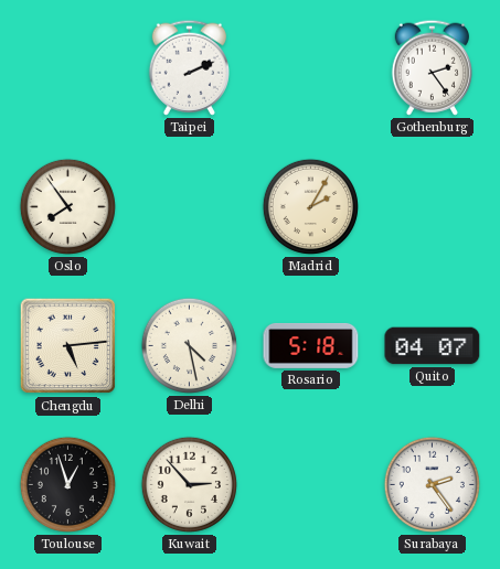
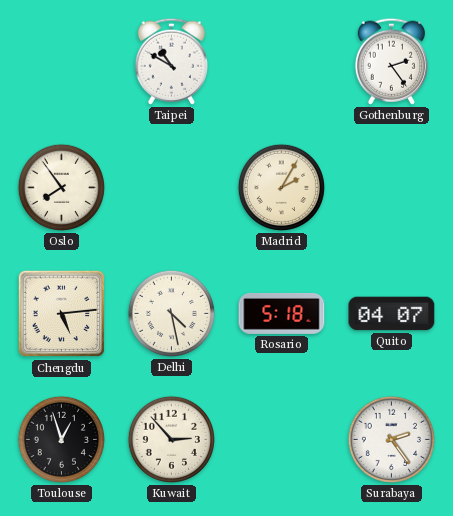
Taipei: 2:11 -> 10:50 (171, 61)
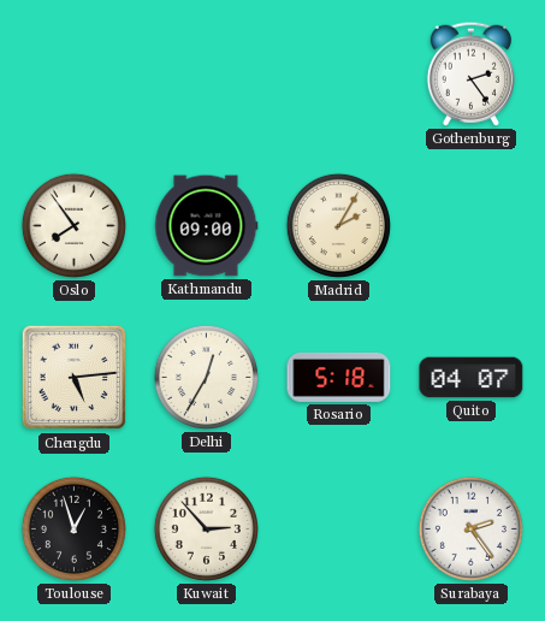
Taipei: 10:50 -> none (171, 61)
Kathmandu: none -> 09:00 (206, 226)
Delhi: 4:28 -> 12:35 (206, 377)
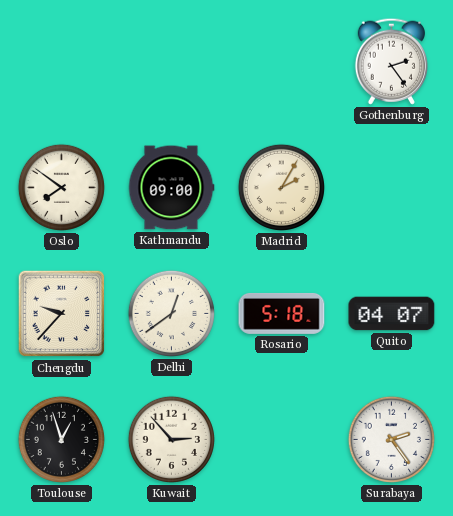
Oslo: 7:54 -> 7:51 (61, 187)
Chengdu: 5:14 -> 9:37 (62, 314)
Delhi: 12:35 -> 12:39 (171, 313)
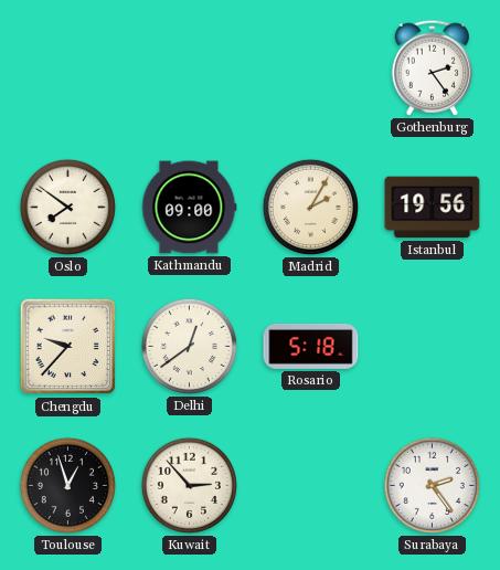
Istanbul: none -> 19:56 (433, 208)
Quito: 04:07 -> none (392, 314)
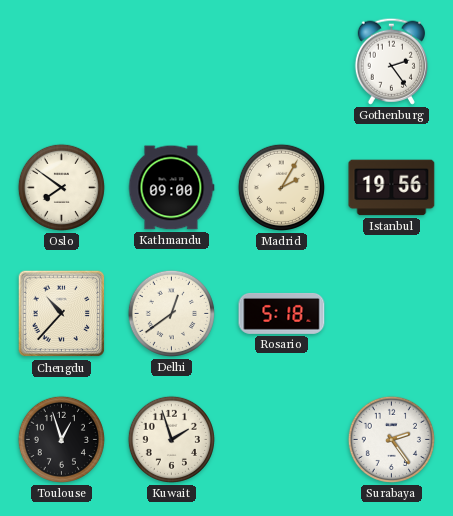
Chengdu: 9:37 -> 10:37 (62, 314)
Kuwait: 2:53 -> 1:57 (171, 439)
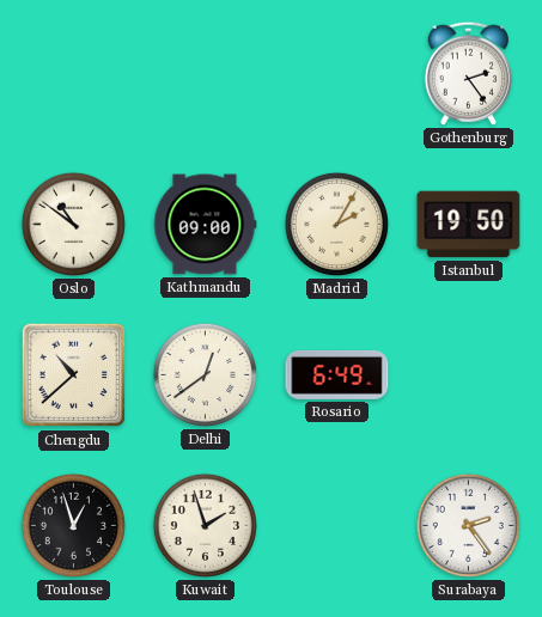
Oslo: 7:51 -> 10:51 (73, 224)
Istanbul: 19:56 -> 19:50 (469, 225)
Chengdu: 10:37 -> 10:38 (74, 375)
Rosario: 5:18 -> 6:49 (337, 374)
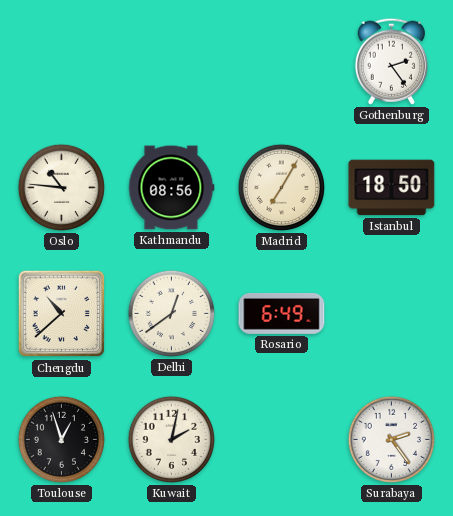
Oslo: 10:51 -> 10:46 (61, 187)
Kathmandu: 09:00 -> 08:56 (171, 188)
Madrid: 2:05 -> 7:05 (281, 187)
Istanbul: 19:50 -> 18:50 (392, 188)
Kuwait: 1:57 -> 2:02 (171, 439)
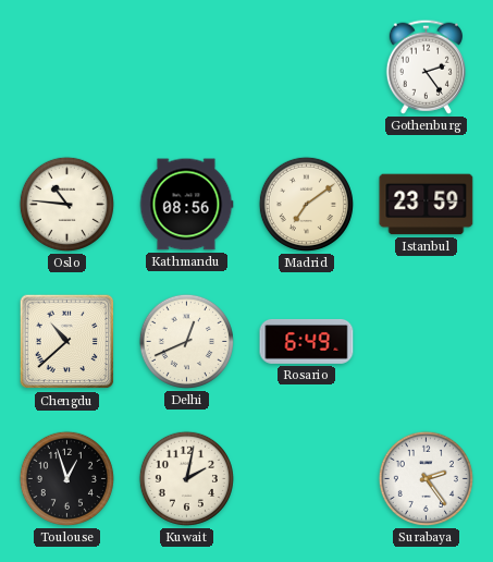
Madrid: 7:05 -> 7:09 (306, 204)
Istanbul: 18:50 -> 23:59 (427, 205)
Delhi: 12:39 -> 12:41 (186, 341)
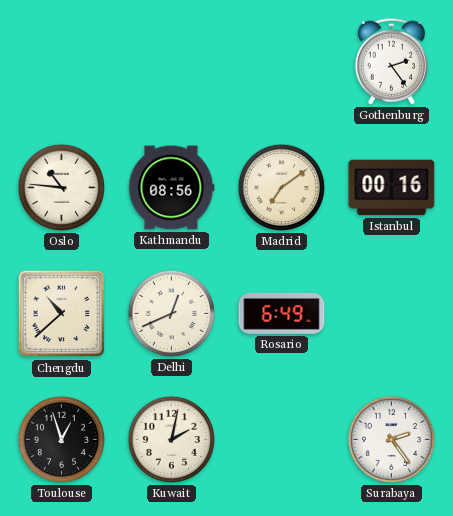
Istanbul: 23:59 -> 00:16 (392, 188)
